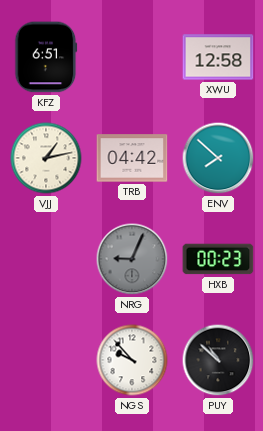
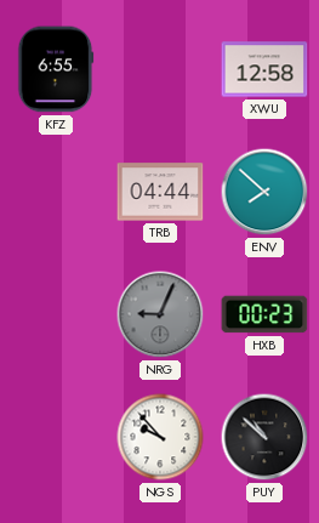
KFZ: 6:51 -> 6:55 (56, 69)
VJJ: 1:13 -> none (46, 158)
TRB: 04:42 -> 04:44 (160, 192)
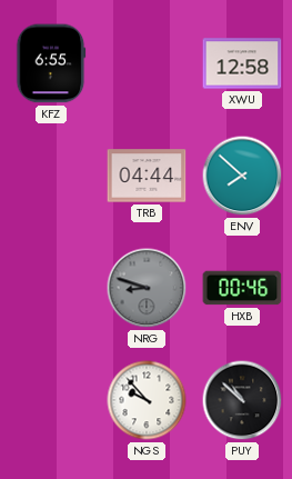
NRG: 9:04 -> 8:48 (147, 288)
HXB: 00:23 -> 00:46 (242, 288)
